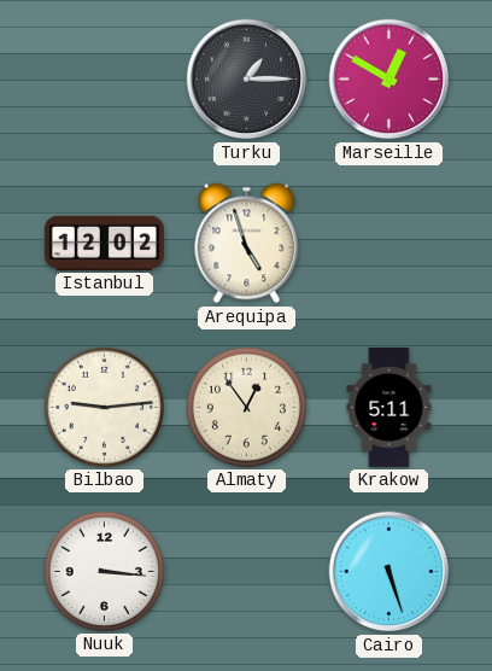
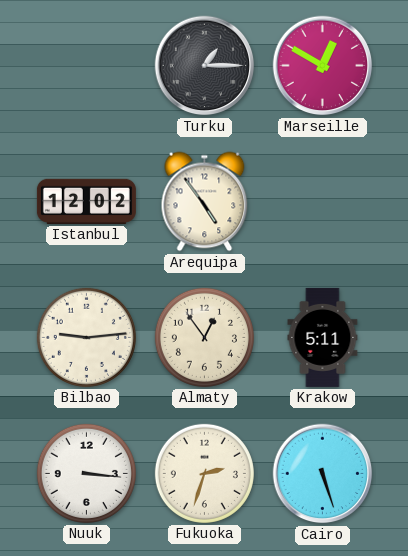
Arequipa: 4:57 -> 4:54 (205, 202)
Fukuoka: none -> 2:33 (204, 473)
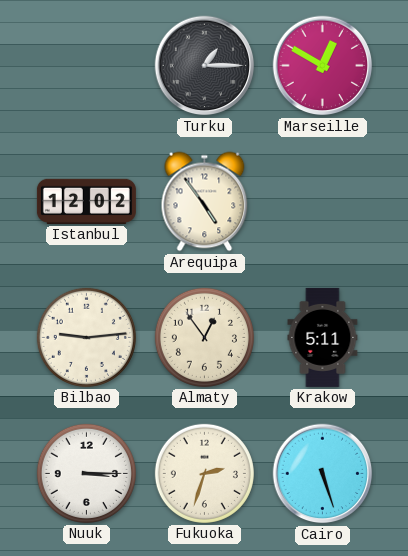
Nuuk: 3:16 -> 3:15 (86, 473)
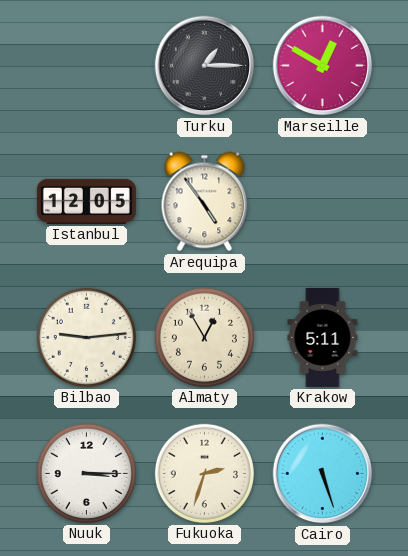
Istanbul: 12:02 -> 12:05 (86, 201)
Almaty: 12:54 -> 12:55 (204, 337)
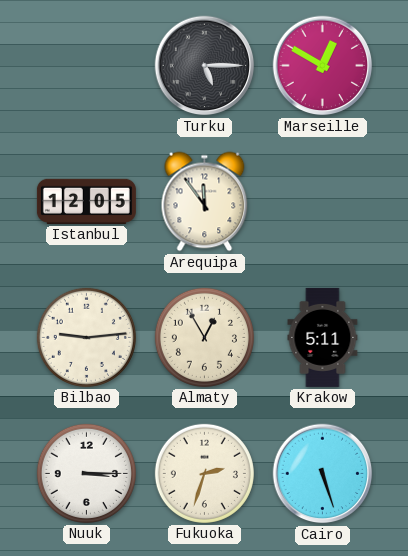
Turku: 1:15 -> 5:15 (205, 66)
Arequipa: 4:54 -> 11:54 (205, 202)
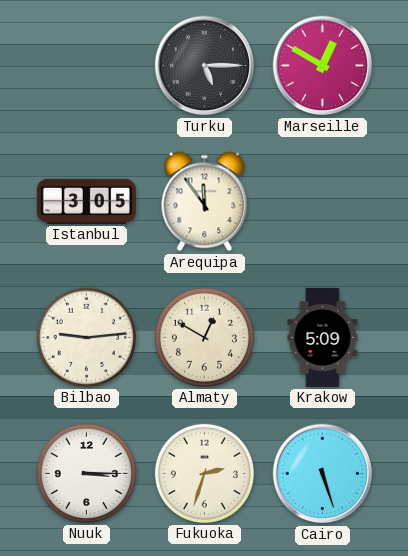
Istanbul: 12:05 -> 3:05 (86, 201)
Almaty: 12:55 -> 12:50 (204, 337)
Krakow: 5:11 -> 5:09 (323, 337)
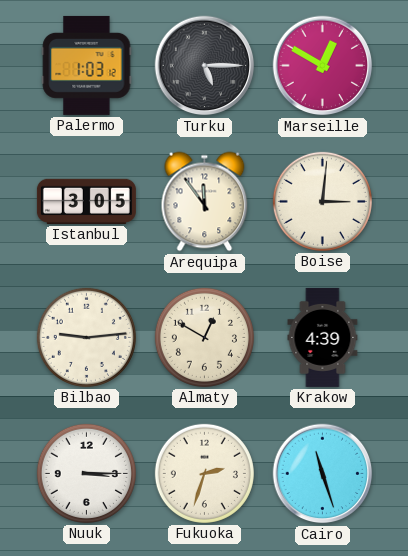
Palermo: none -> 1:03 (87, 65)
Boise: none -> 3:01 (322, 201)
Krakow: 5:09 -> 4:39 (323, 337)
Cairo: 5:27 -> 11:27 (323, 474)
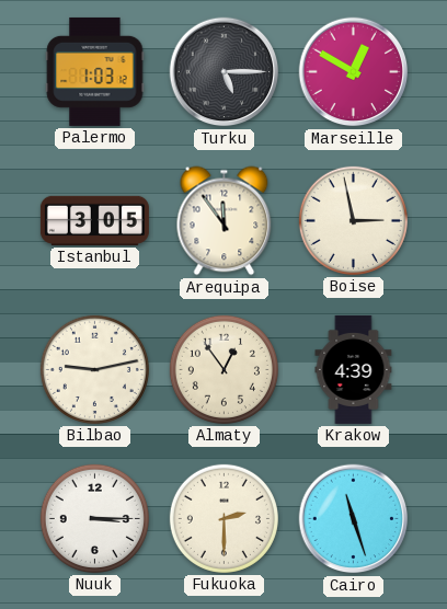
Boise: 3:01 -> 2:58 (353, 220)
Bilbao: 9:14 -> 9:13 (94, 369)
Almaty: 12:50 -> 12:54 (224, 369)
Fukuoka: 2:33 -> 2:30 (224, 518)
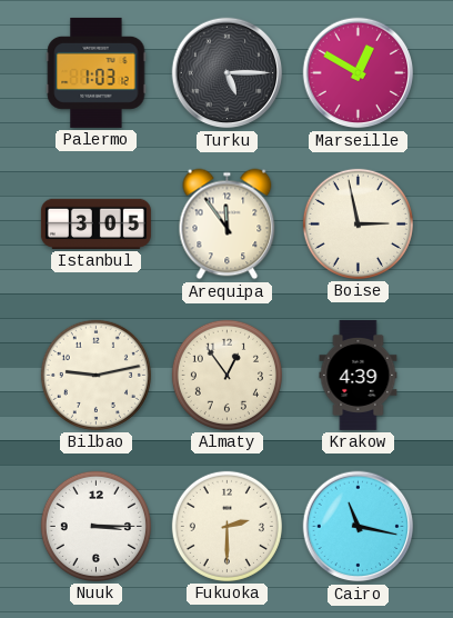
Cairo: 11:27 -> 11:17 (359, 527)
